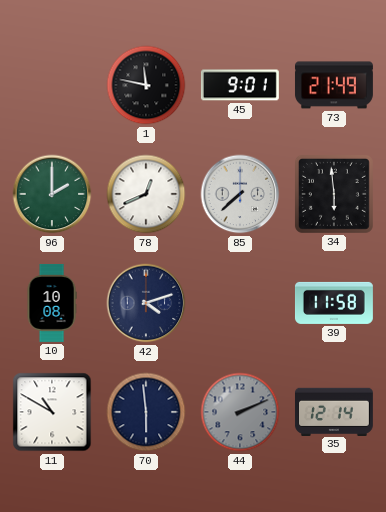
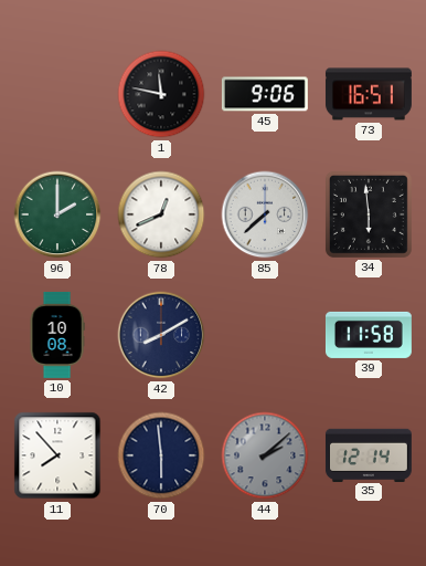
45: 9:01 -> 9:06 (265, 94)
73: 21:49 -> 16:51 (369, 94)
42: 4:12 -> 8:10 (161, 335)
11: 10:50 -> 7:53 (57, 455)
44: 2:11 -> 2:08 (265, 455)
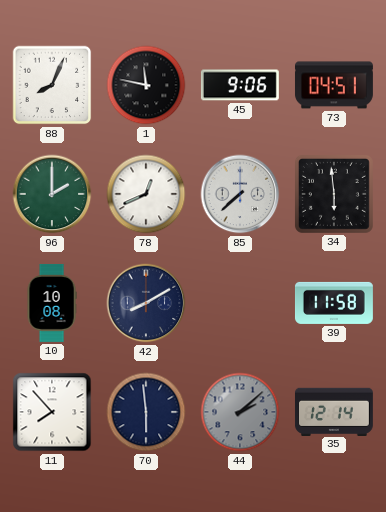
88: none -> 8:04 (52, 85)
73: 16:51 -> 04:51 (334, 85)
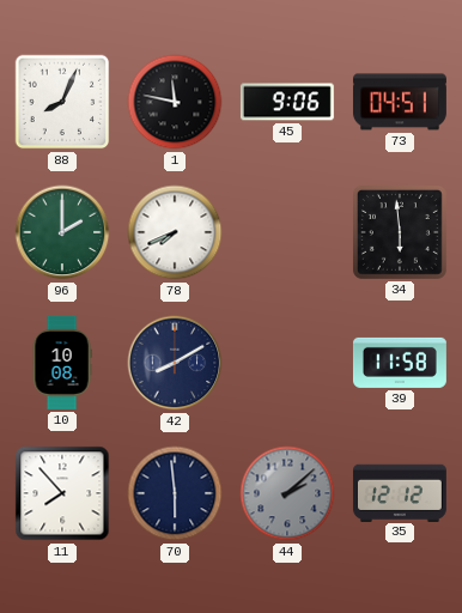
78: 12:41 -> 7:41 (175, 232)
85: 7:38 -> none (240, 194)
35: 12:14 -> 12:12 (400, 492)
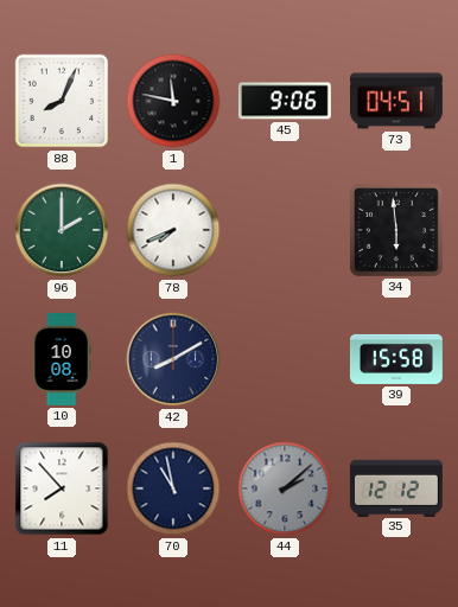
39: 11:58 -> 15:58 (396, 359)
70: 5:59 -> 10:58 (173, 488)
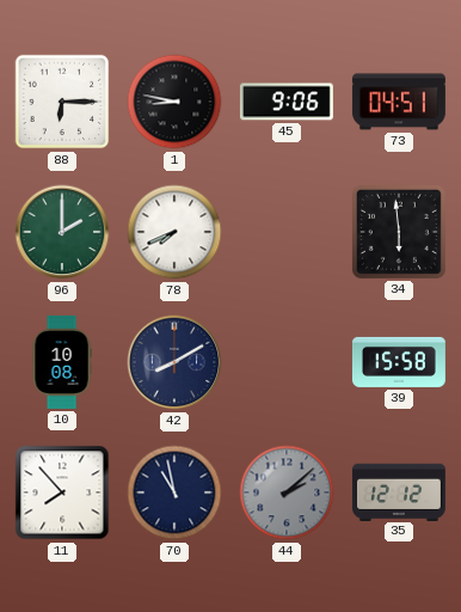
88: 8:04 -> 6:15 (62, 102)
1: 11:47 -> 8:47 (174, 102)
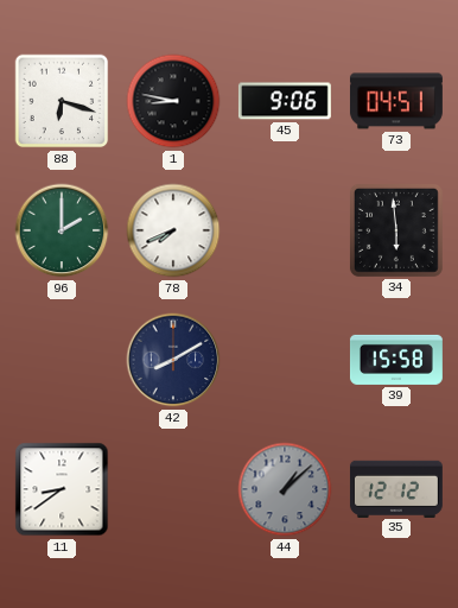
88: 6:15 -> 6:18 (62, 101)
10: 10:08 -> none (62, 362)
11: 7:53 -> 8:39 (62, 489)
70: 10:58 -> none (174, 492)
44: 2:08 -> 1:08 (285, 489)
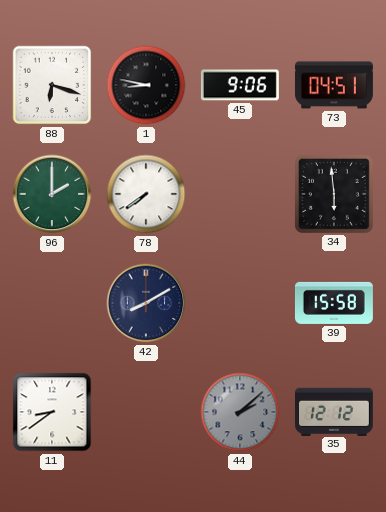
78: 7:41 -> 7:39 (146, 194)
44: 1:08 -> 2:08 (240, 412)
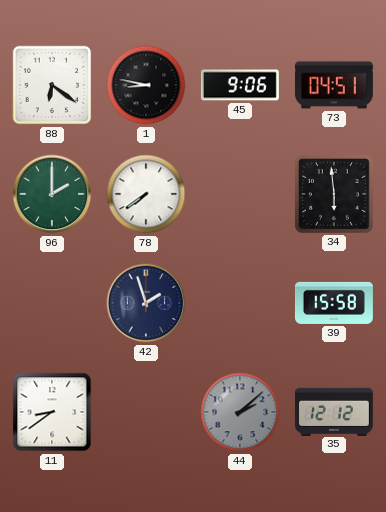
88: 6:18 -> 6:21 (52, 85)
42: 8:10 -> 1:57 (146, 303)
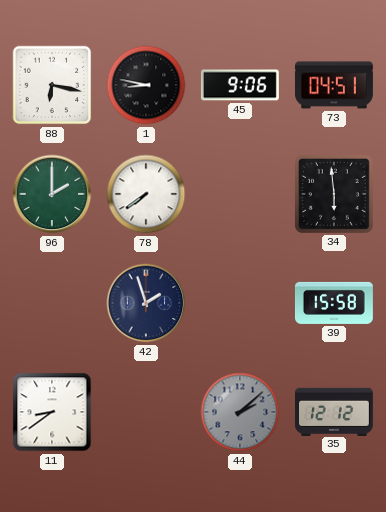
88: 6:21 -> 6:17 (52, 85)
